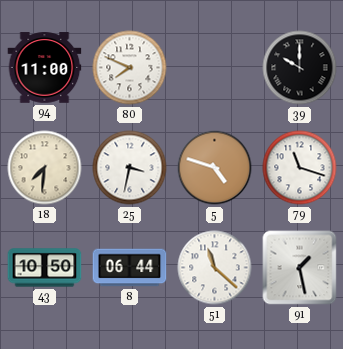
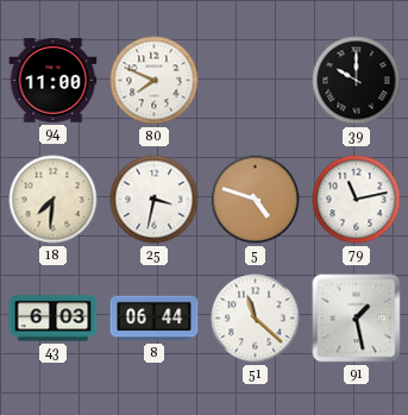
79: 11:18 -> 11:13 (357, 200)
43: 10:50 -> 6:03 (54, 319)
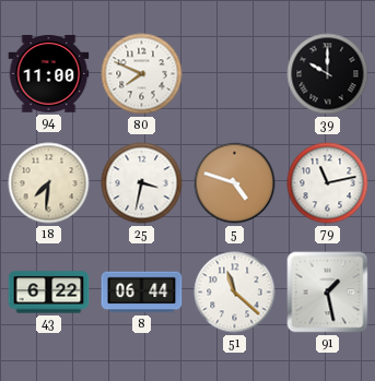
43: 6:03 -> 6:22 (49, 293)
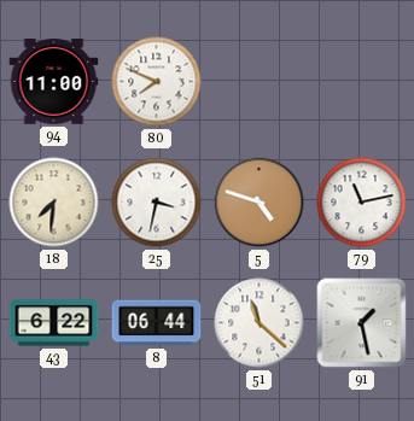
39: 10:00 -> none (328, 74)
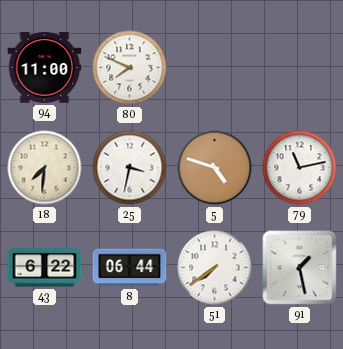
51: 11:22 -> 7:39 (215, 268)
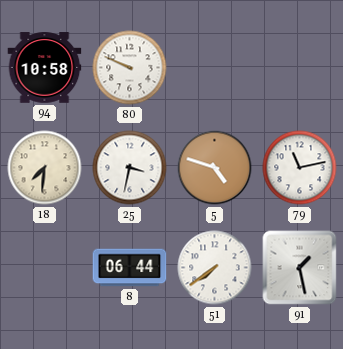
94: 11:00 -> 10:58 (45, 68)
80: 7:49 -> 9:49 (130, 68)
43: 6:22 -> none (45, 268)
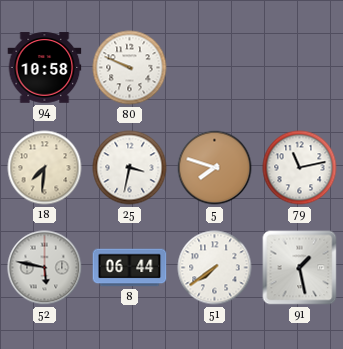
5: 4:48 -> 7:48 (215, 168)
52: none -> 5:47 (45, 268)
